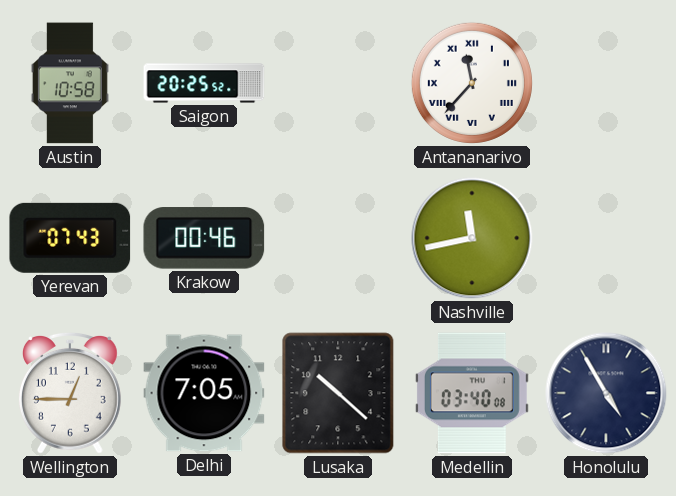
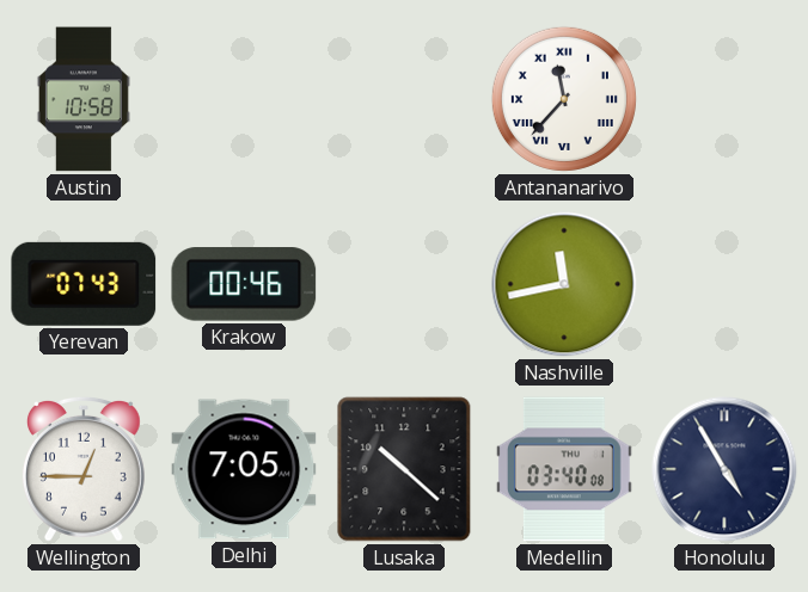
Saigon: 20:25 -> none (204, 83)
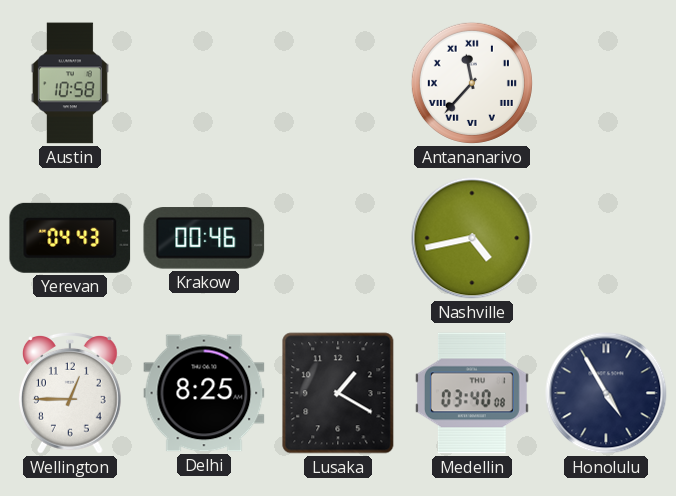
Yerevan: 07:43 -> 04:43 (70, 238)
Nashville: 11:43 -> 4:43 (472, 238)
Delhi: 7:05 -> 8:25 (204, 393)
Lusaka: 10:22 -> 1:20 (338, 393)
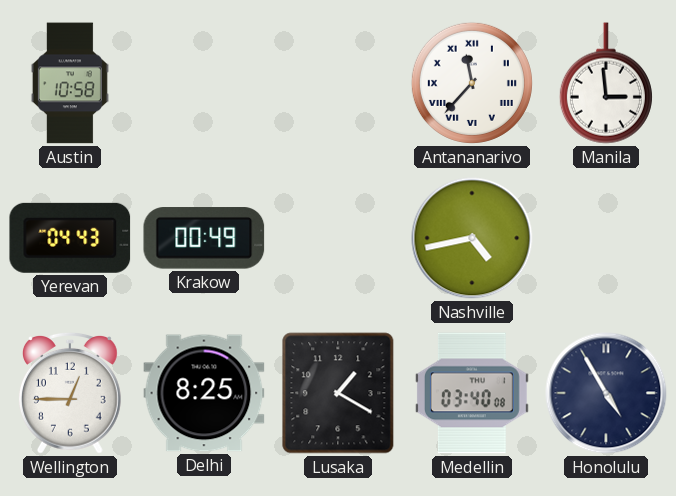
Manila: none -> 2:59 (606, 83)
Krakow: 00:46 -> 00:49 (204, 238)
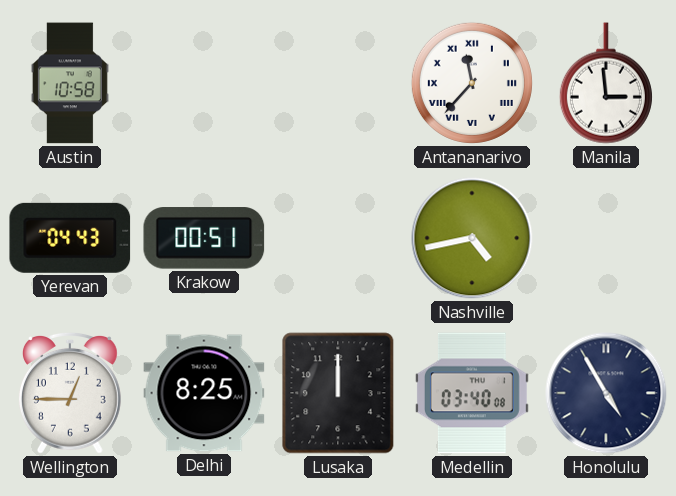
Krakow: 00:49 -> 00:51 (204, 238)
Lusaka: 1:20 -> 12:00 (338, 393)
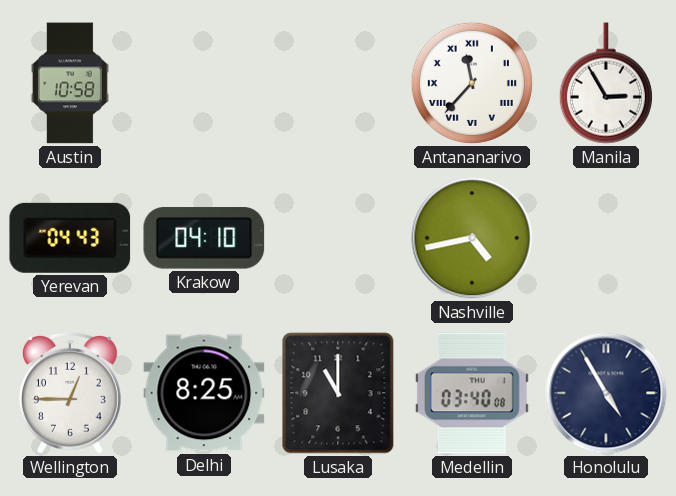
Manila: 2:59 -> 2:55 (606, 83)
Krakow: 00:51 -> 04:10 (204, 238)
Lusaka: 12:00 -> 11:00 (338, 393)
